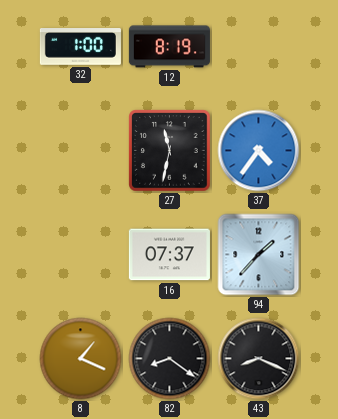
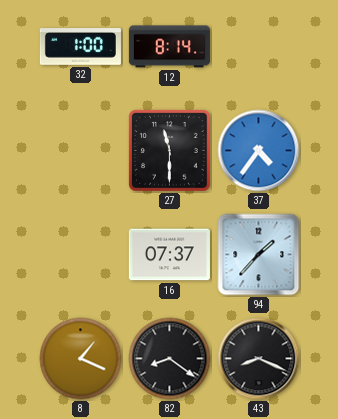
12: 8:19 -> 8:14 (169, 47)
27: 11:32 -> 11:30 (170, 151)
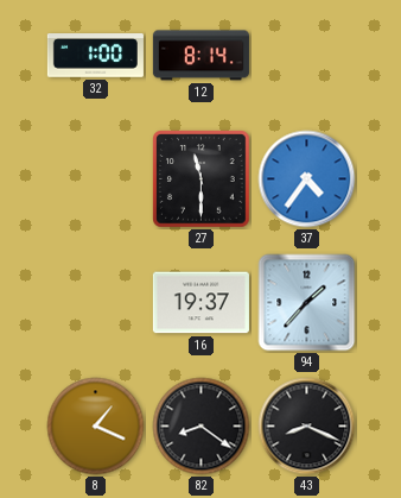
16: 07:37 -> 19:37 (200, 303)
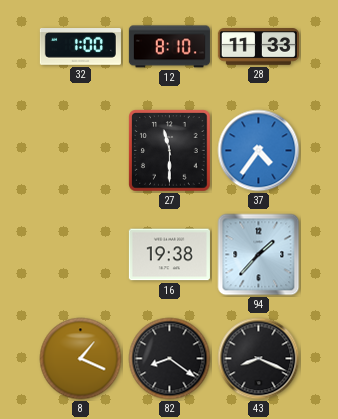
12: 8:14 -> 8:10 (169, 47)
28: none -> 11:33 (258, 47)
16: 19:37 -> 19:38 (169, 255)
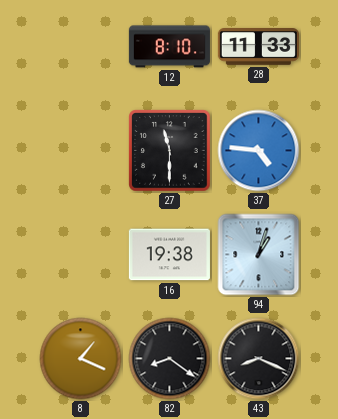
32: 1:00 -> none (80, 47)
37: 4:36 -> 4:46 (259, 151)
94: 1:37 -> 1:03 (259, 255)
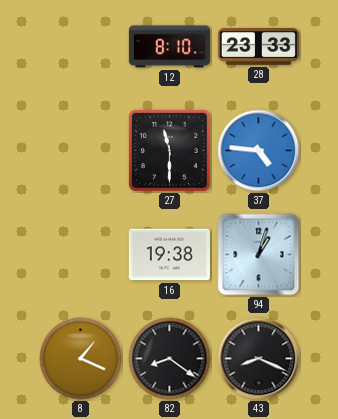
28: 11:33 -> 23:33 (258, 47)
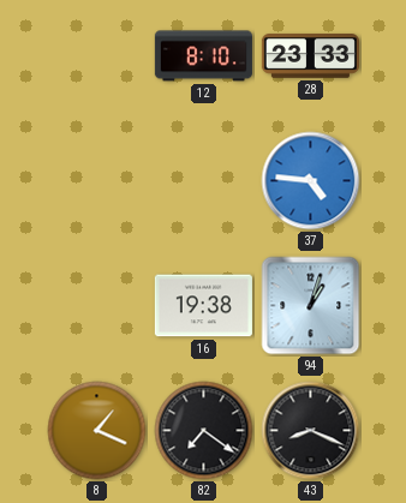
27: 11:30 -> none (170, 151)
82: 8:21 -> 7:21 (204, 431)
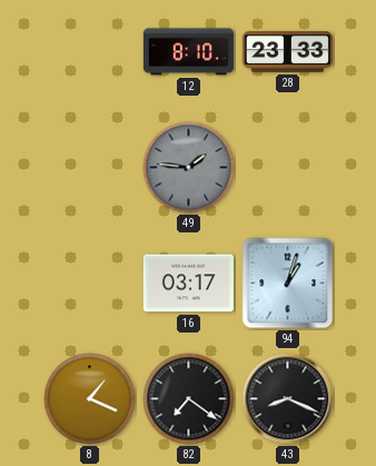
49: none -> 1:46 (189, 168)
37: 4:46 -> none (311, 181)
16: 19:38 -> 03:17 (188, 284)
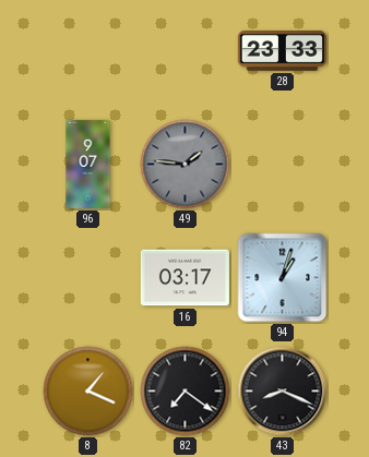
12: 8:10 -> none (188, 52)
96: none -> 9:07 (88, 164)
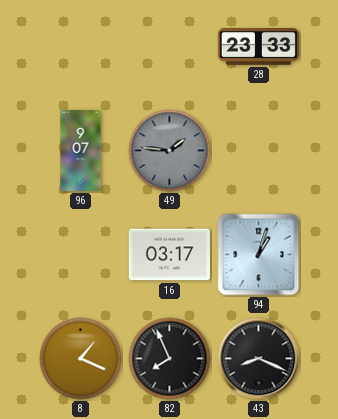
82: 7:21 -> 7:56 (170, 359)
